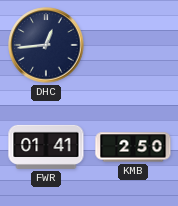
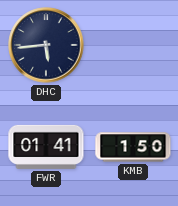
DHC: 12:44 -> 5:44 (46, 45)
KMB: 2:50 -> 1:50 (133, 147)
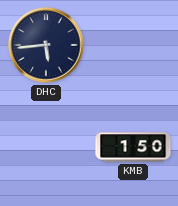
FWR: 01:41 -> none (46, 147)
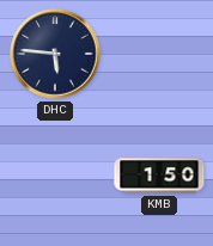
DHC: 5:44 -> 5:46 (55, 54)
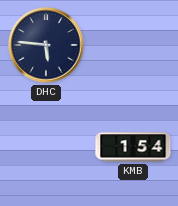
KMB: 1:50 -> 1:54 (133, 147)
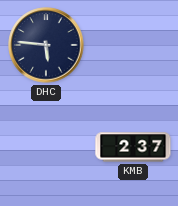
KMB: 1:54 -> 2:37 (133, 147)
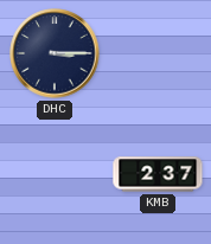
DHC: 5:46 -> 3:15 (55, 53)
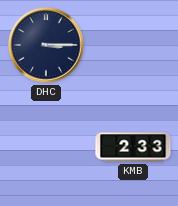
KMB: 2:37 -> 2:33 (133, 147)
